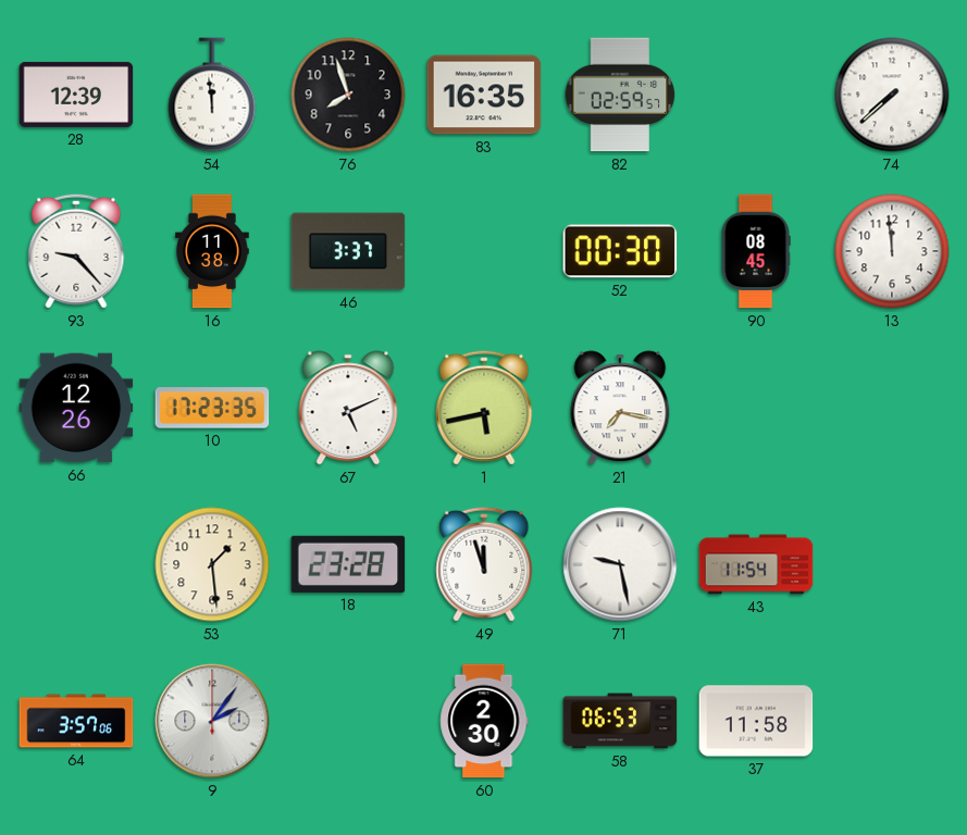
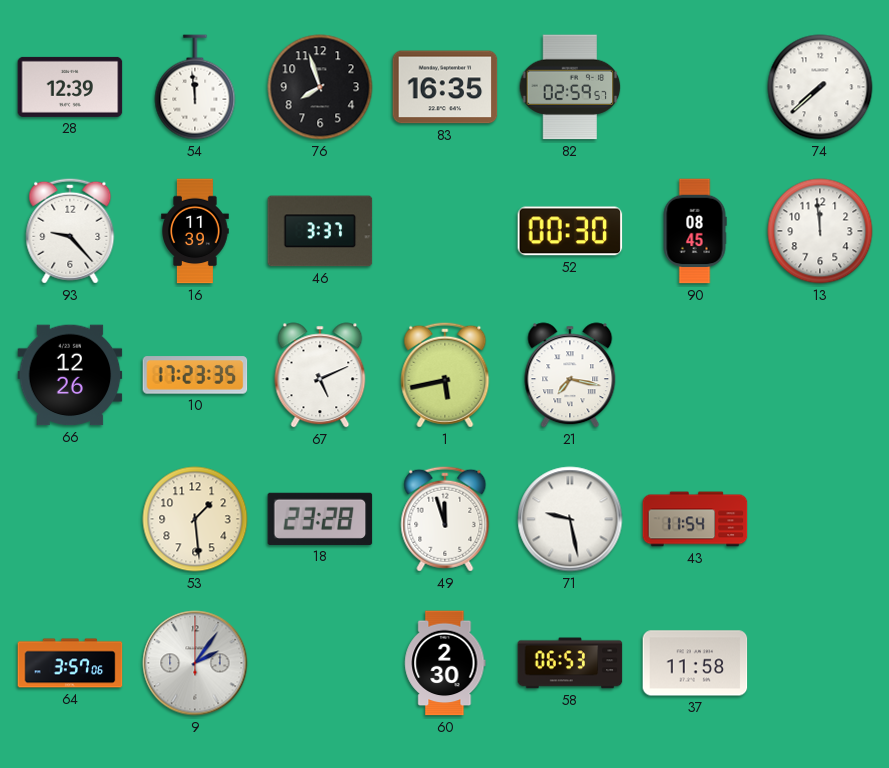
16: 11:38 -> 11:39 (195, 231)
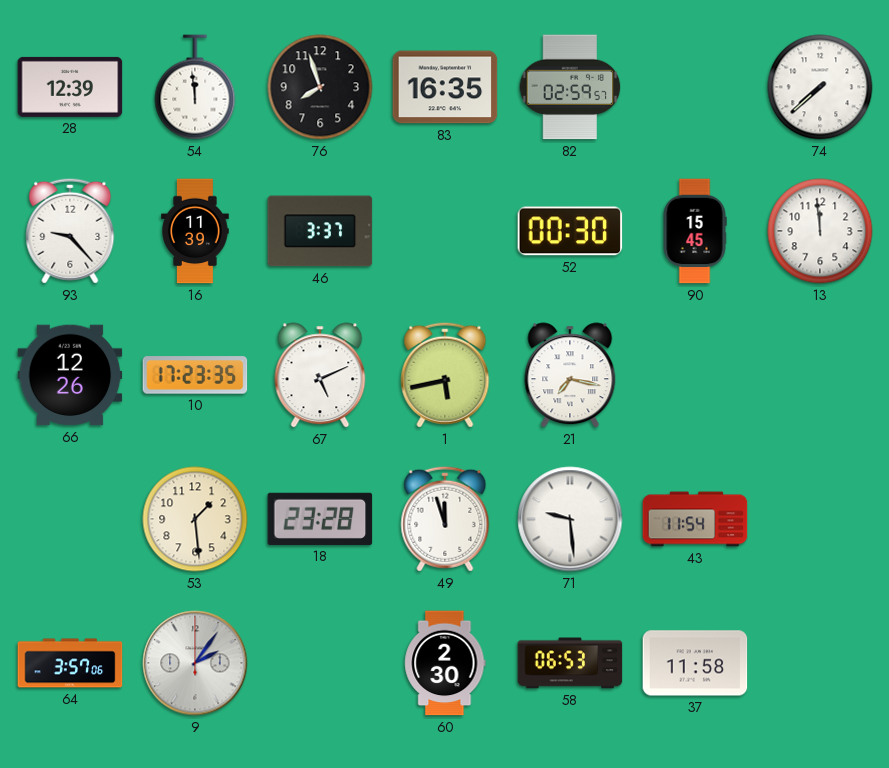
90: 08:45 -> 15:45 (695, 231)
71: 9:28 -> 9:29 (570, 519)
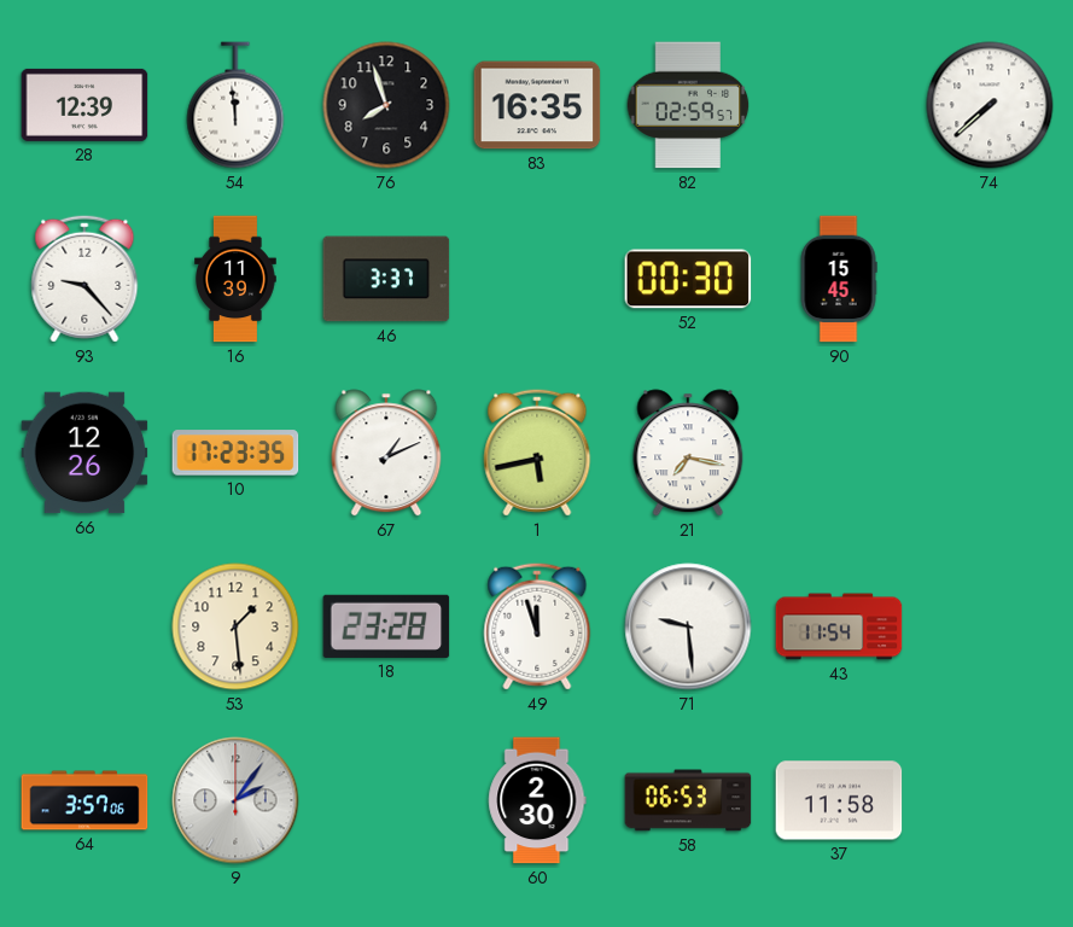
13: 11:59 -> none (820, 231)
67: 5:11 -> 1:11 (386, 453)
